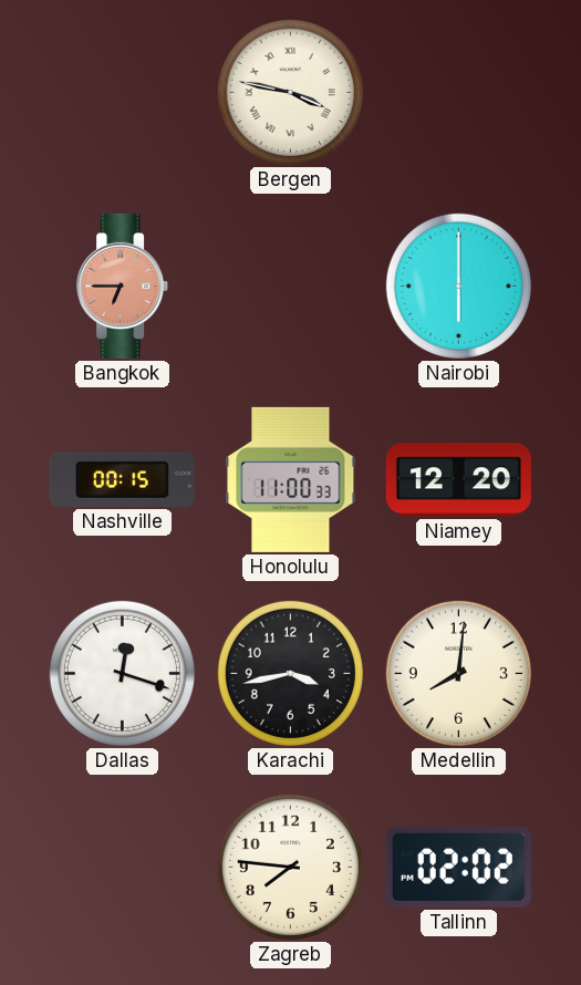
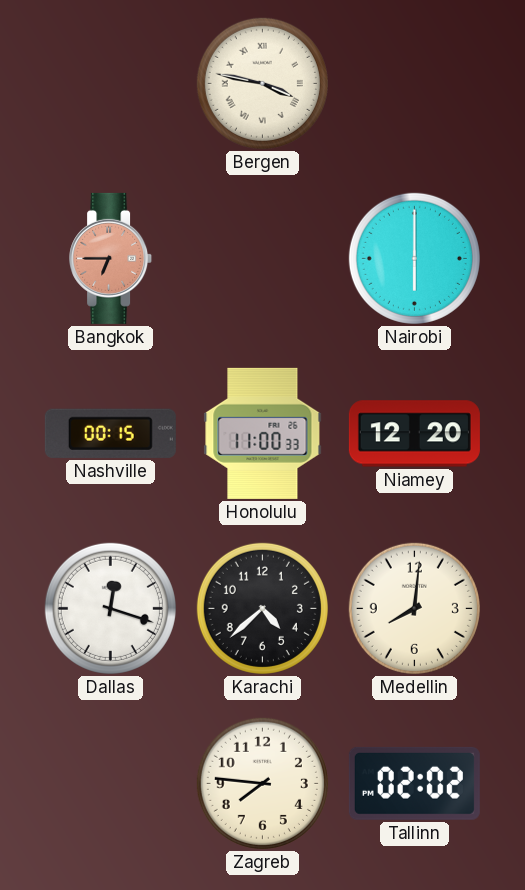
Karachi: 3:43 -> 4:38 (262, 608)
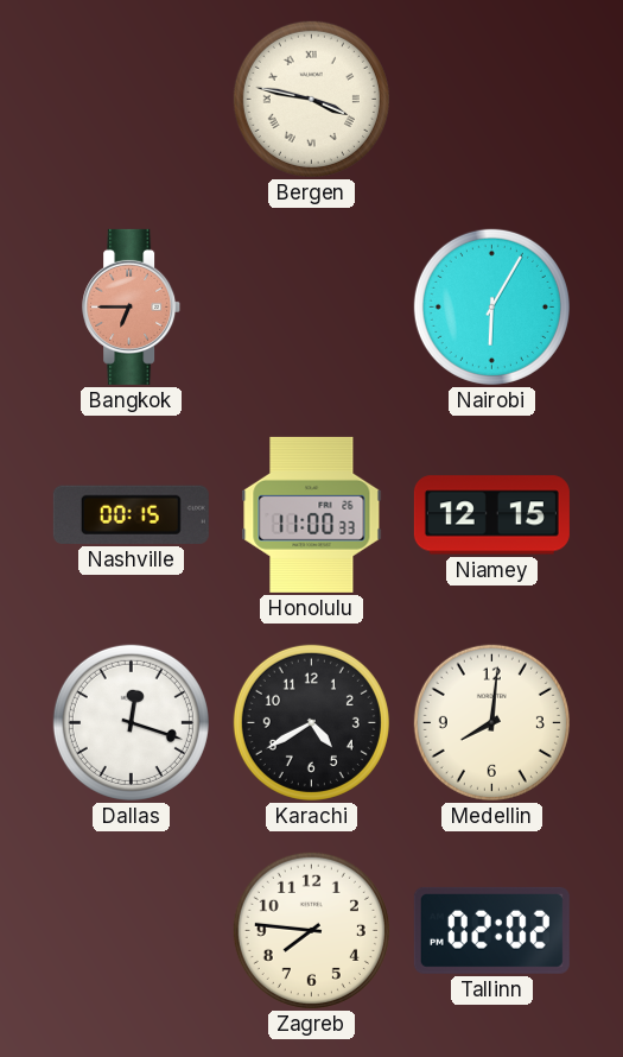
Nairobi: 6:00 -> 6:05 (491, 306)
Niamey: 12:20 -> 12:15 (491, 515)
Karachi: 4:38 -> 4:40 (311, 722)
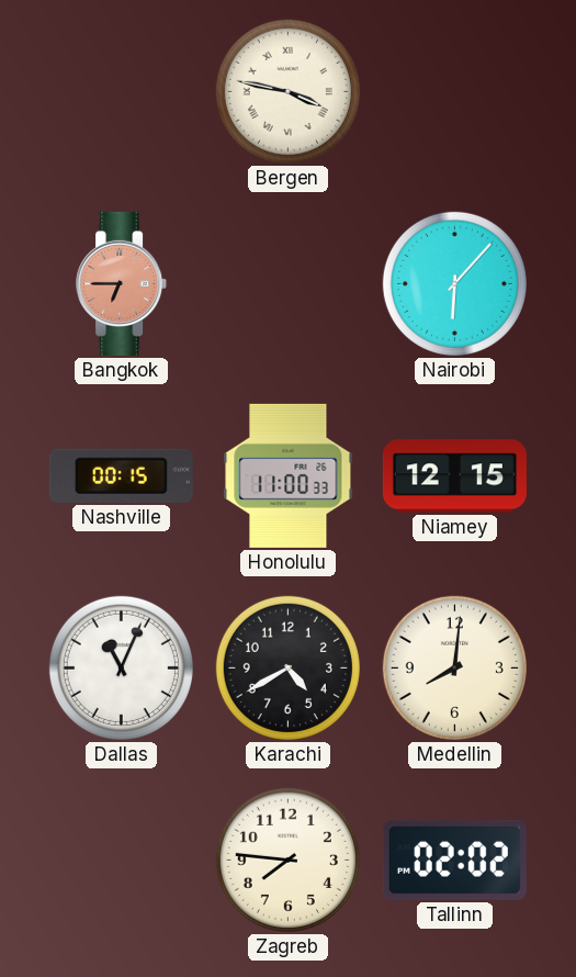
Nairobi: 6:05 -> 6:07 (454, 283)
Dallas: 12:18 -> 11:04 (121, 667)
